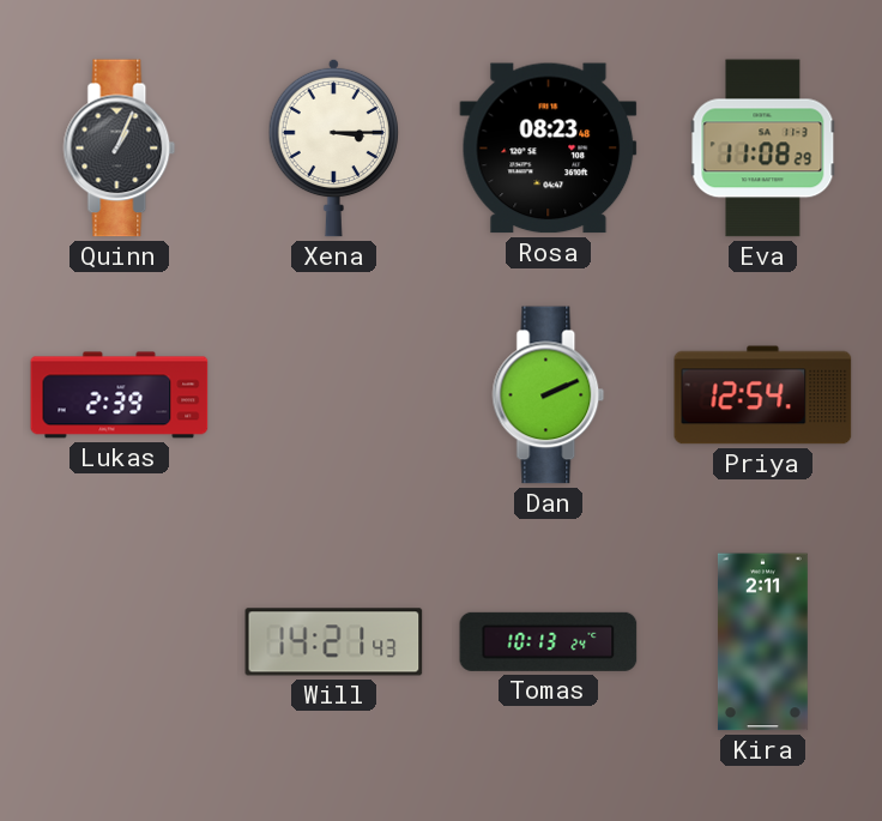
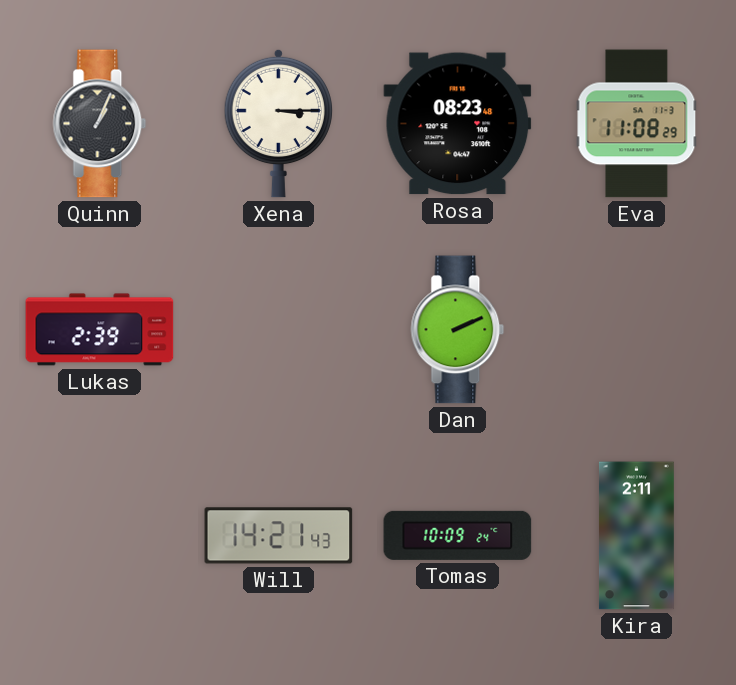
Priya: 12:54 -> none (763, 396)
Tomas: 10:13 -> 10:09 (458, 535)
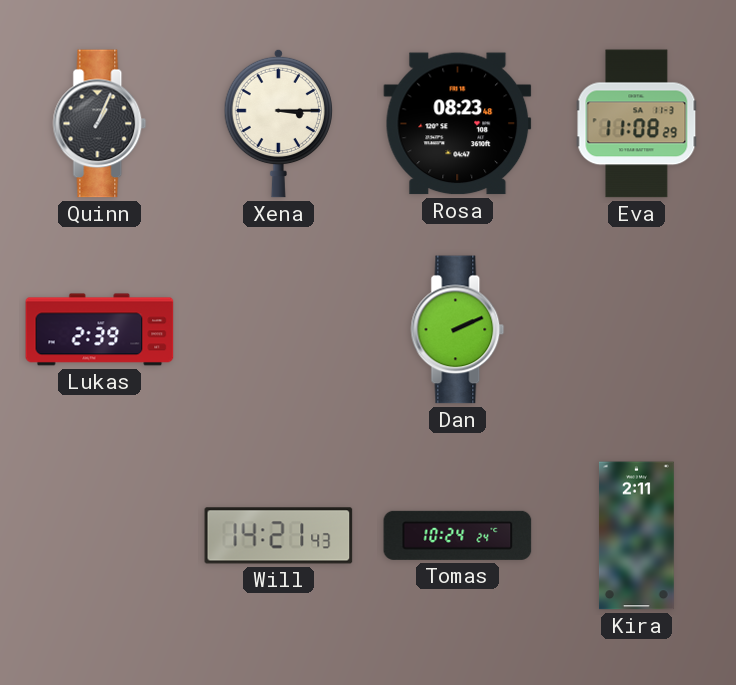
Tomas: 10:09 -> 10:24 (458, 535)
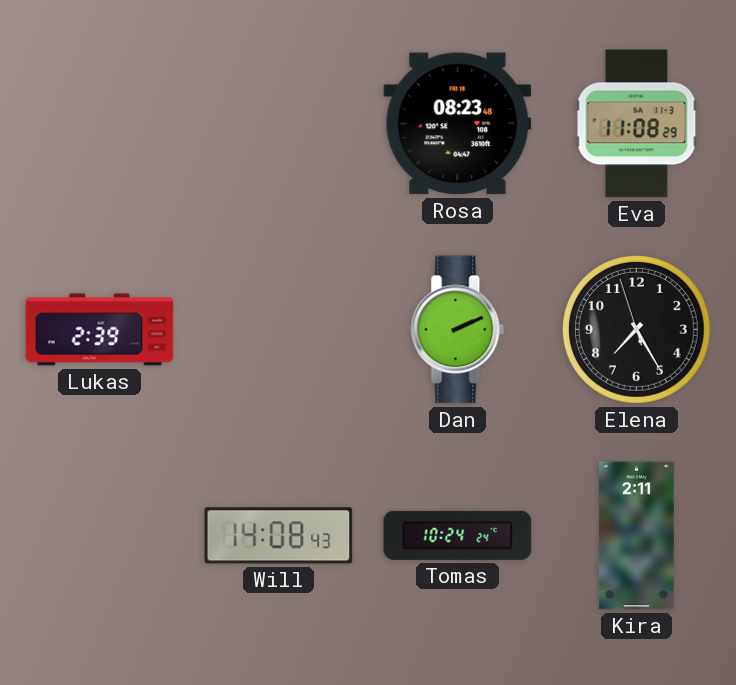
Quinn: 1:04 -> none (100, 124)
Xena: 3:15 -> none (278, 123)
Elena: none -> 7:24 (636, 329)
Will: 14:21 -> 14:08 (279, 536)
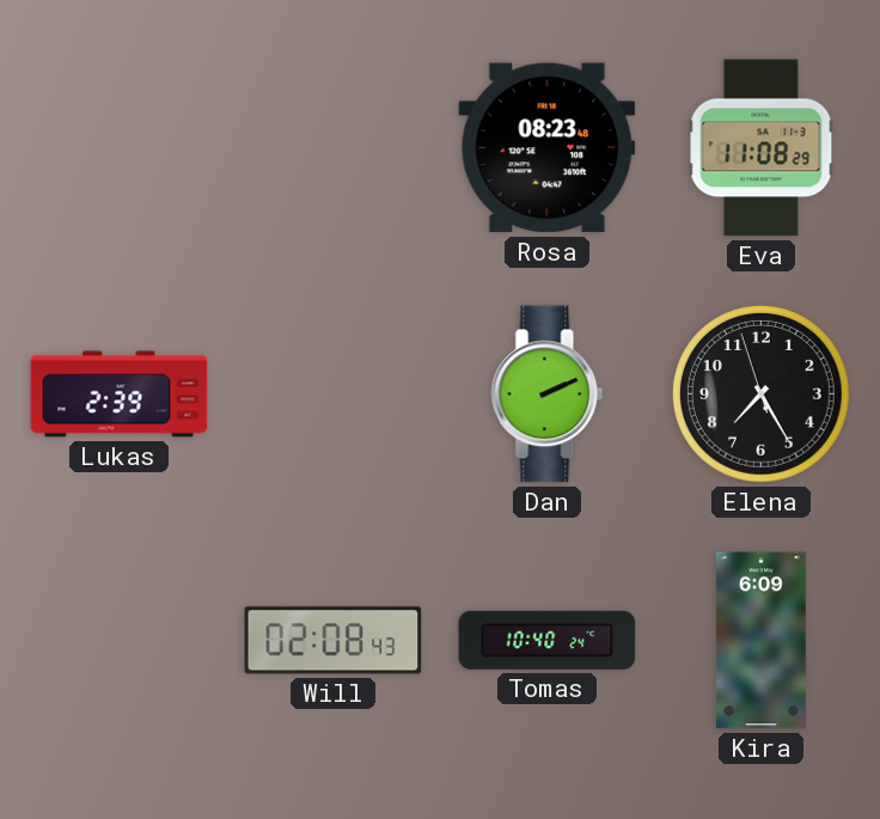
Will: 14:08 -> 02:08 (334, 641)
Tomas: 10:24 -> 10:40 (548, 640)
Kira: 2:11 -> 6:09 (760, 641)
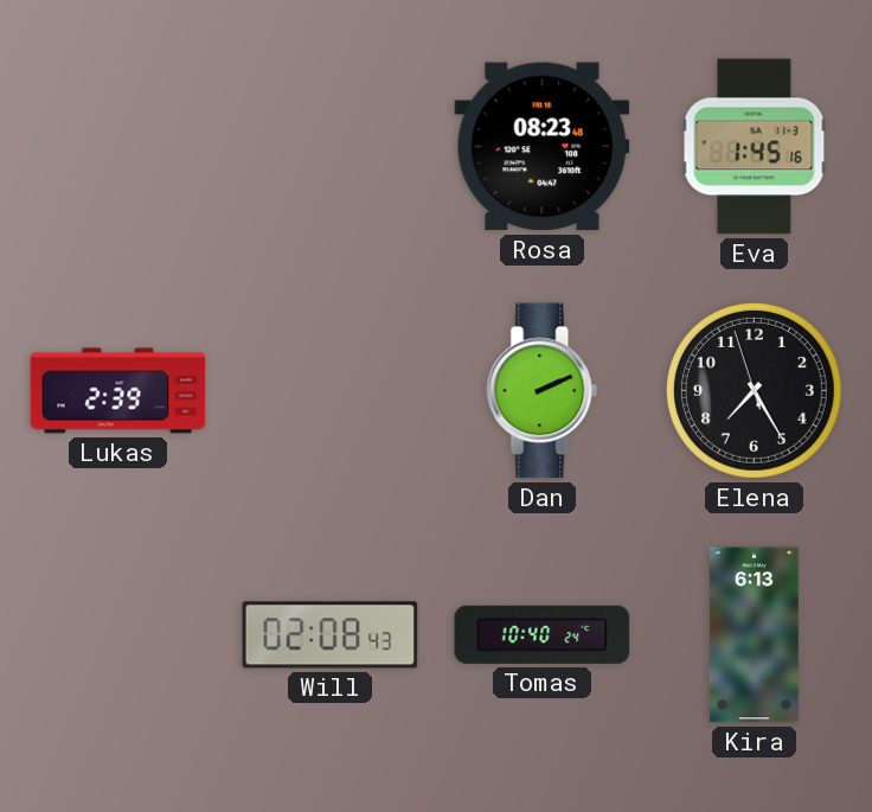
Eva: 11:08 -> 1:45 (755, 147)
Kira: 6:09 -> 6:13 (754, 635)
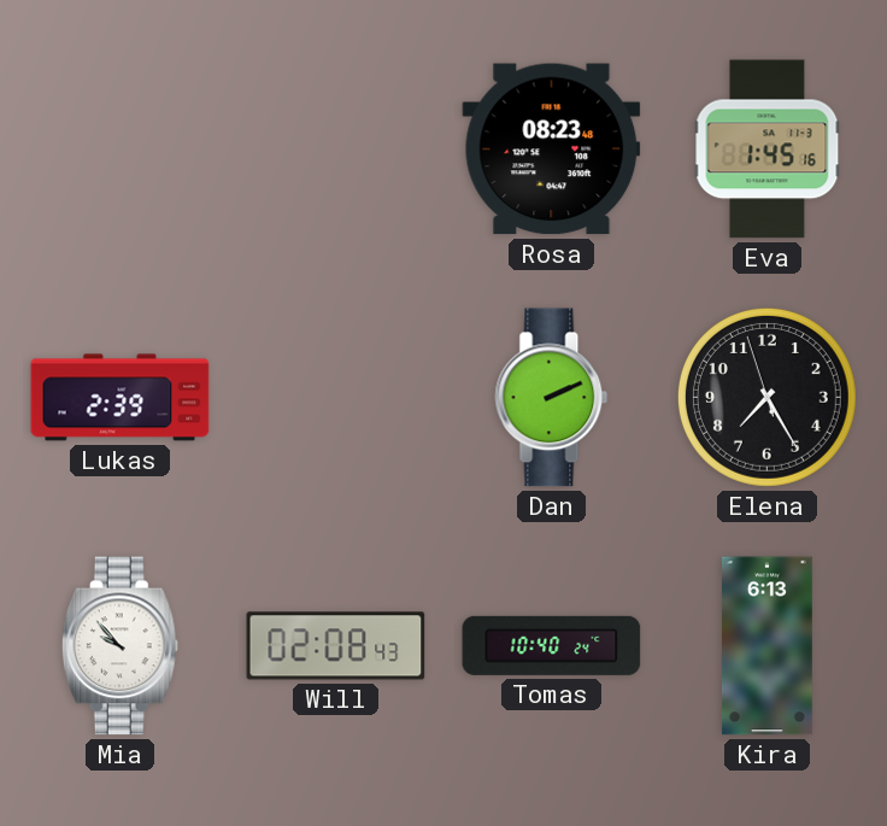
Mia: none -> 9:53 (119, 646)
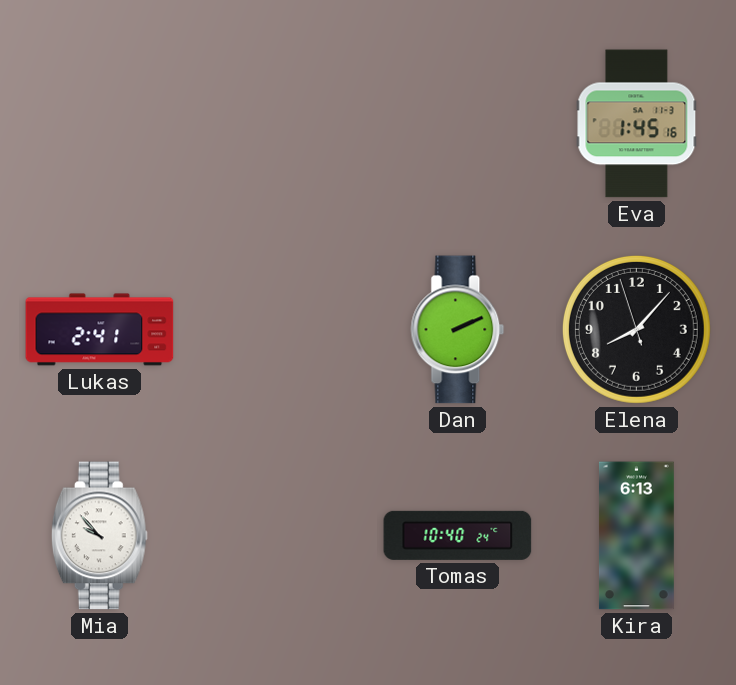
Rosa: 08:23 -> none (552, 150)
Lukas: 2:39 -> 2:41 (100, 330)
Elena: 7:24 -> 8:06 (636, 329)
Will: 02:08 -> none (336, 646)
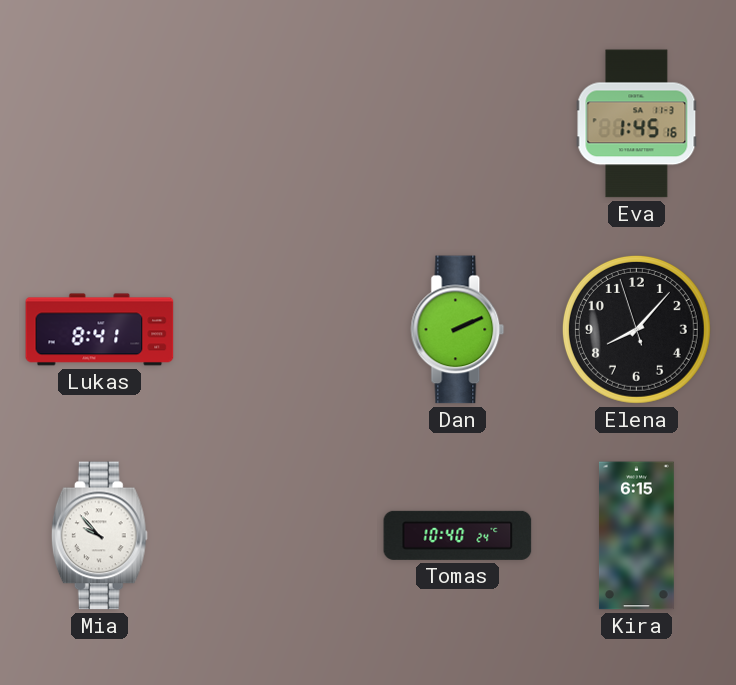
Lukas: 2:41 -> 8:41 (100, 330)
Kira: 6:13 -> 6:15 (636, 536)
